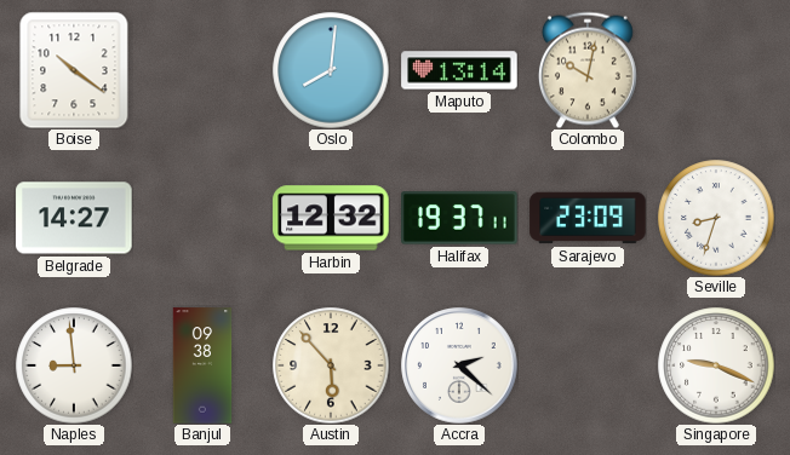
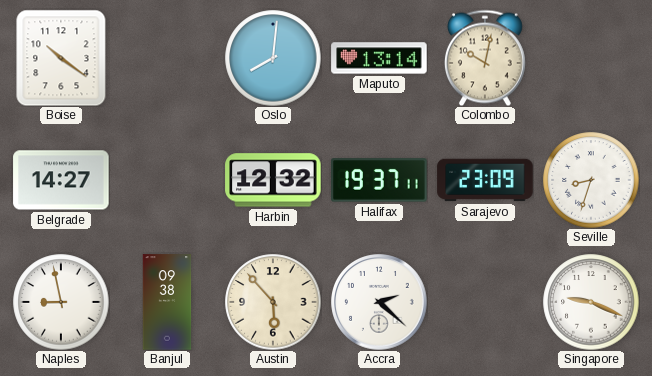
Naples: 8:59 -> 8:58 (61, 302)
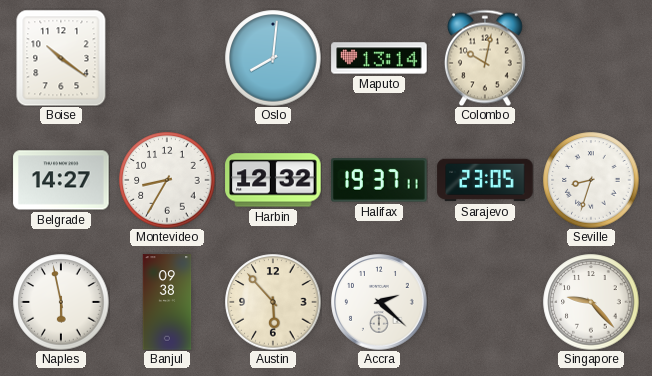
Montevideo: none -> 8:35 (167, 180)
Sarajevo: 23:09 -> 23:05 (485, 180)
Naples: 8:58 -> 5:58 (61, 302)
Singapore: 9:19 -> 9:23 (591, 302)
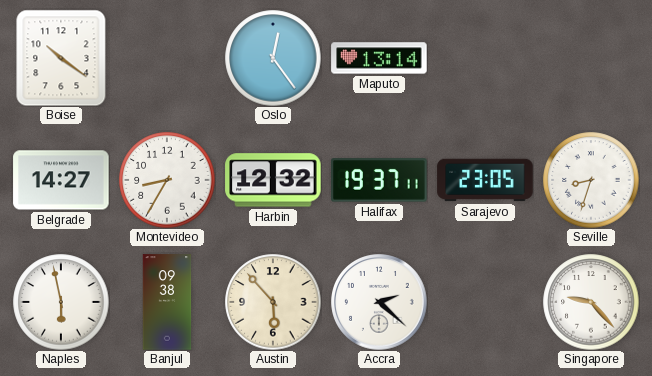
Oslo: 8:01 -> 12:24 (273, 58)
Colombo: 10:02 -> none (485, 58)
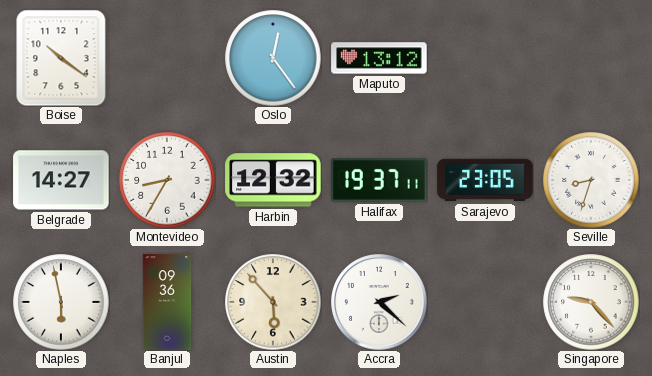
Maputo: 13:14 -> 13:12 (379, 58)
Banjul: 09:38 -> 09:36 (167, 302)
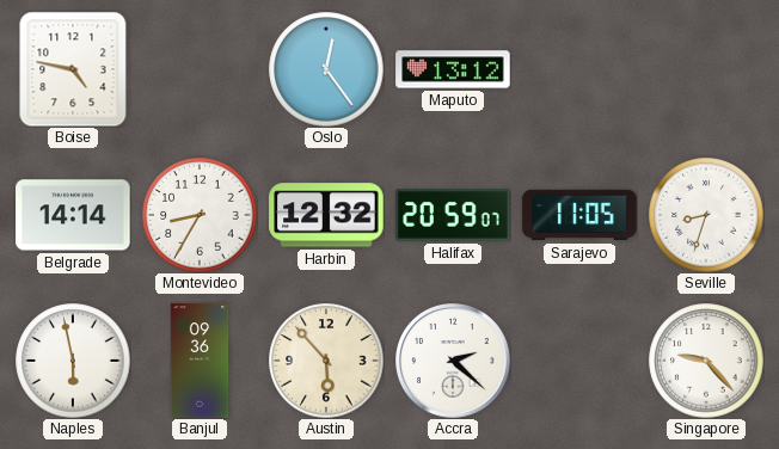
Boise: 10:21 -> 4:47 (73, 69)
Belgrade: 14:27 -> 14:14 (73, 215)
Halifax: 19:37 -> 20:59 (453, 215)
Sarajevo: 23:05 -> 11:05 (579, 215)
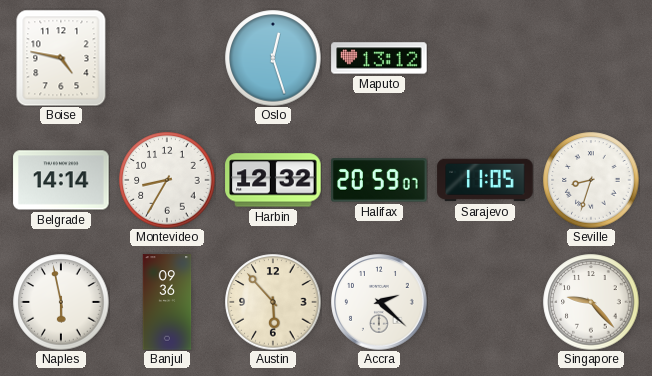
Oslo: 12:24 -> 12:27 (273, 58)
